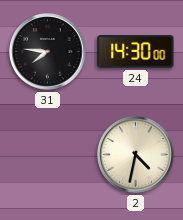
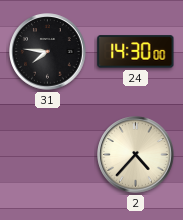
2: 4:32 -> 4:37 (136, 155)
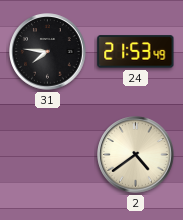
24: 14:30 -> 21:53 (136, 52)
2: 4:37 -> 4:39 (136, 155)
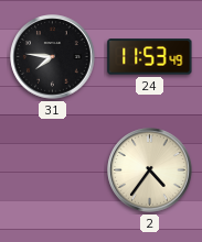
24: 21:53 -> 11:53 (150, 57)
2: 4:39 -> 4:36 (150, 170)
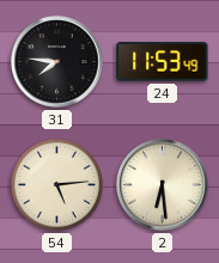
54: none -> 5:14 (56, 184)
2: 4:36 -> 6:29 (163, 185)
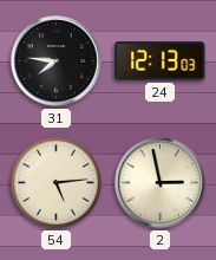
24: 11:53 -> 12:13 (161, 61)
2: 6:29 -> 2:58 (161, 183)
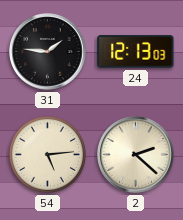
31: 7:46 -> 1:46 (48, 52)
2: 2:58 -> 2:22 (136, 155)
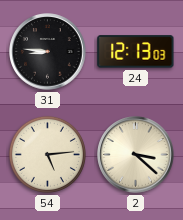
31: 1:46 -> 8:46 (48, 52)
2: 2:22 -> 3:22 (136, 155)
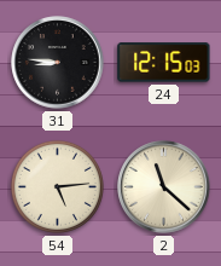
24: 12:13 -> 12:15 (164, 63)
2: 3:22 -> 11:22 (164, 187)
